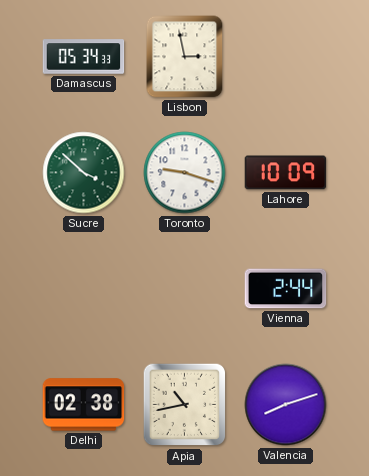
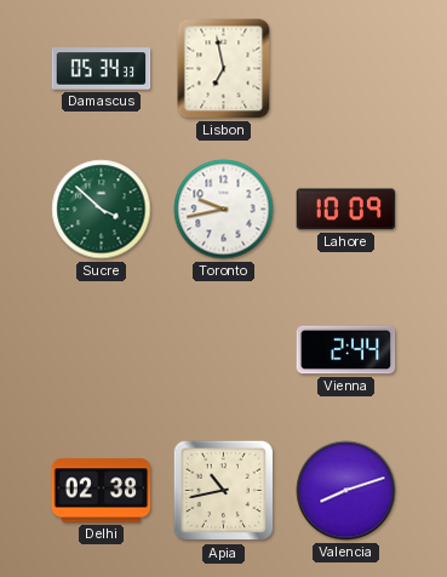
Lisbon: 2:58 -> 6:58 (224, 69)
Toronto: 9:18 -> 9:43 (224, 210)
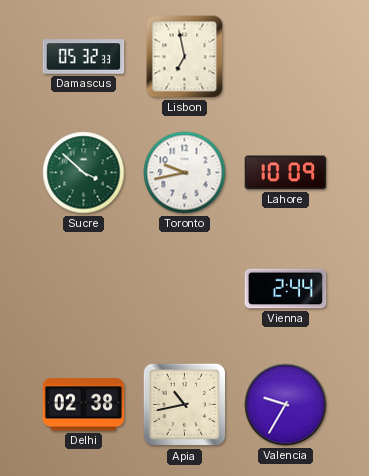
Damascus: 05:34 -> 05:32 (84, 57)
Valencia: 8:12 -> 9:35 (286, 405)
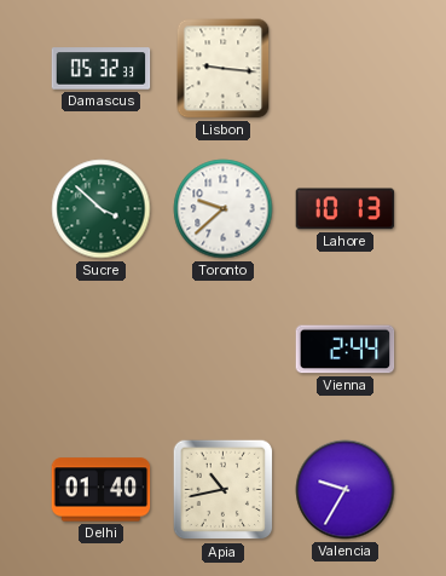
Lisbon: 6:58 -> 9:16 (224, 69)
Toronto: 9:43 -> 9:38 (224, 209)
Lahore: 10:09 -> 10:13 (346, 209)
Delhi: 02:38 -> 01:40 (102, 490)
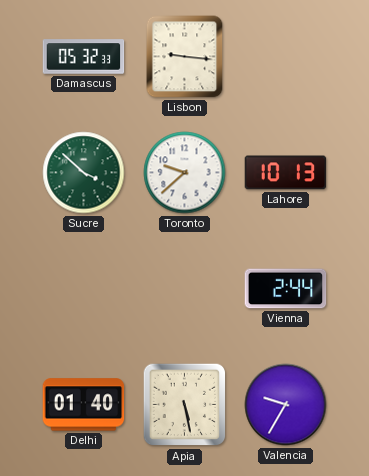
Apia: 10:43 -> 5:28 (185, 405)
